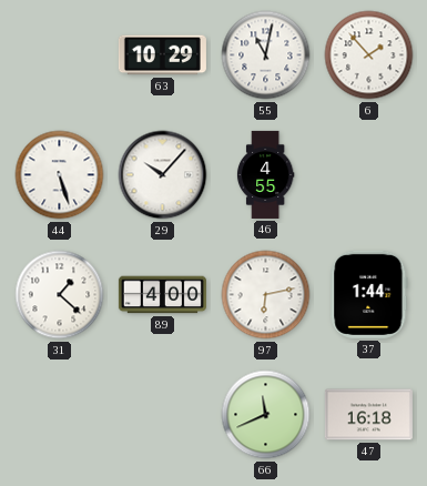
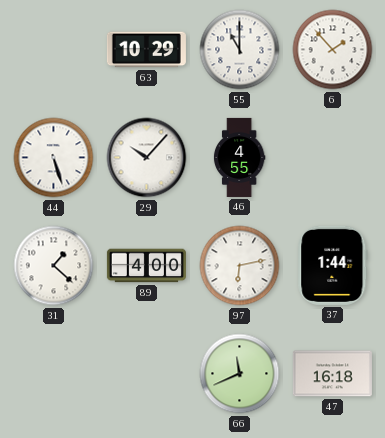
55: 11:02 -> 11:00 (240, 50)
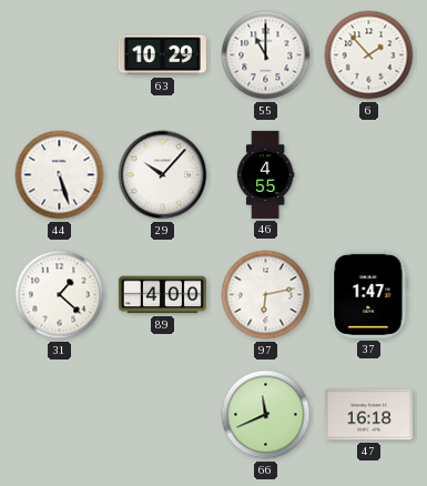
37: 1:44 -> 1:47 (369, 294)
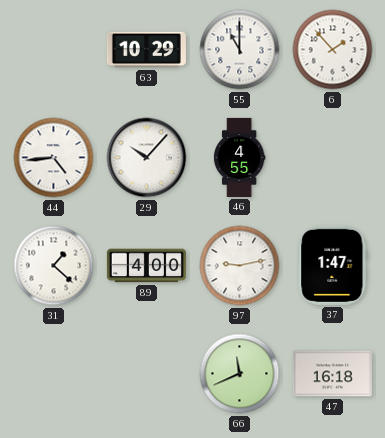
44: 5:27 -> 4:44 (54, 158)
97: 6:13 -> 9:13 (240, 266)
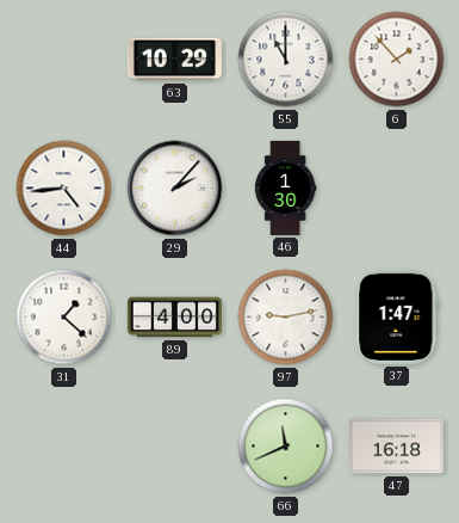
29: 10:07 -> 2:07 (175, 189)
46: 4:55 -> 1:30 (285, 187)
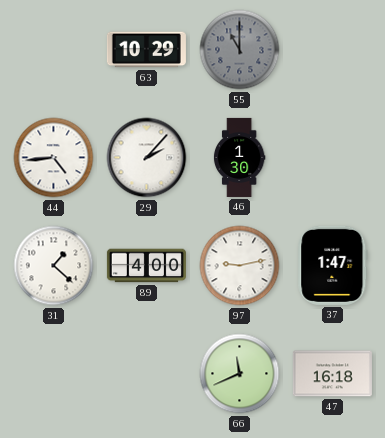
55 dial: white -> grey (240, 50)
6: 1:53 -> none (397, 60)
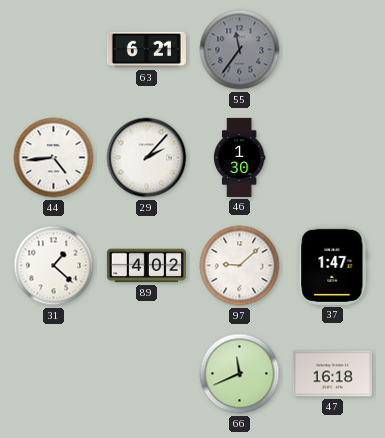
63: 10:29 -> 6:21 (146, 50)
55: 11:00 -> 11:36 (240, 50)
89: 4:00 -> 4:02 (146, 266)
97: 9:13 -> 9:08 (240, 266)
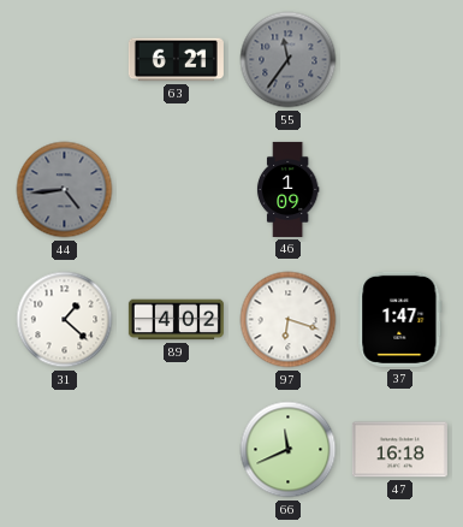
44 dial: white -> grey (65, 190)
29: 2:07 -> none (147, 158)
46: 1:30 -> 1:09 (287, 189)
97: 9:08 -> 6:18 (289, 320)
